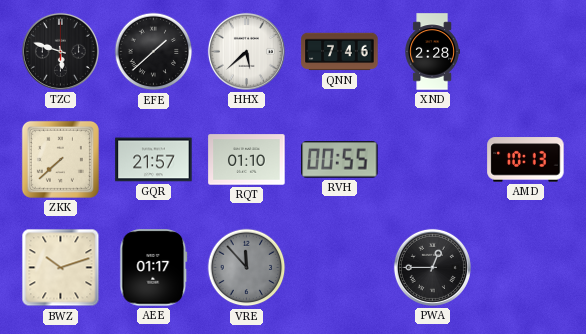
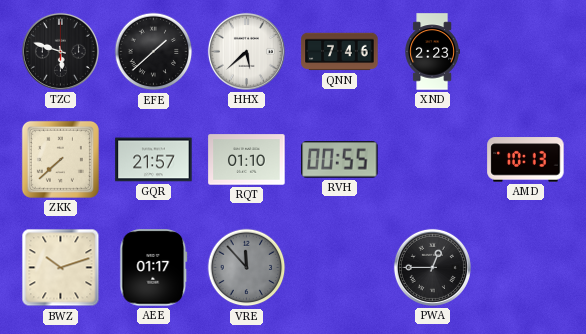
XND: 2:28 -> 2:23 (432, 52)
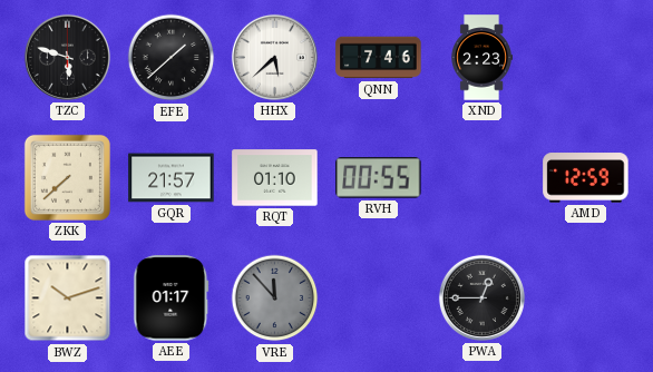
AMD: 10:13 -> 12:59 (586, 178)
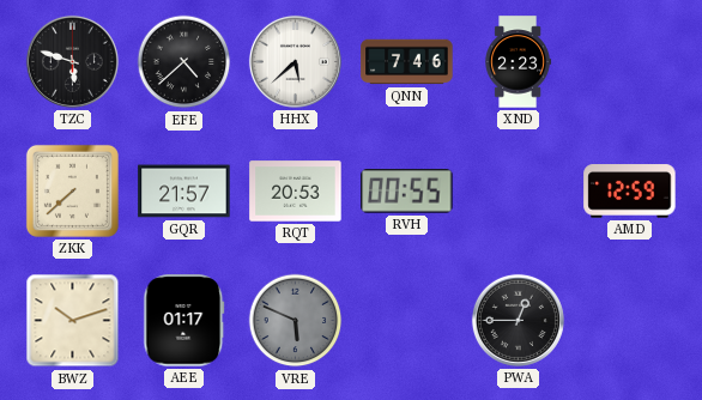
EFE: 1:38 -> 4:38 (184, 62)
RQT: 01:10 -> 20:53 (296, 192)
VRE: 11:53 -> 5:49 (296, 321)
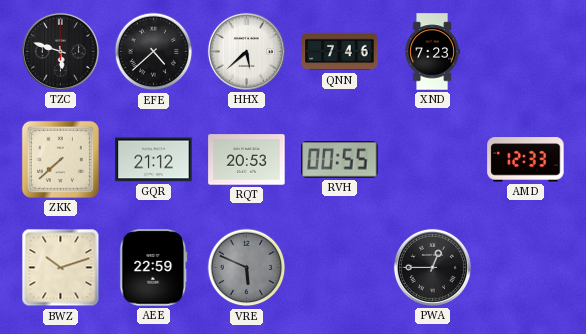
XND: 2:23 -> 7:23 (432, 52)
GQR: 21:57 -> 21:12 (154, 160)
AMD: 12:59 -> 12:33 (526, 160)
AEE: 01:17 -> 22:59 (154, 268)
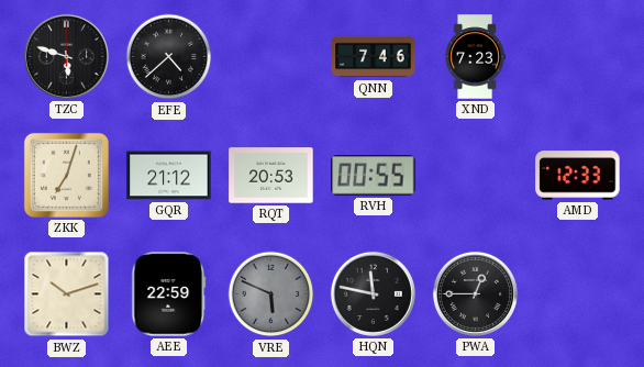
HHX: 5:38 -> none (246, 51)
ZKK: 7:38 -> 7:03 (66, 175)
HQN: none -> 11:47 (373, 293)
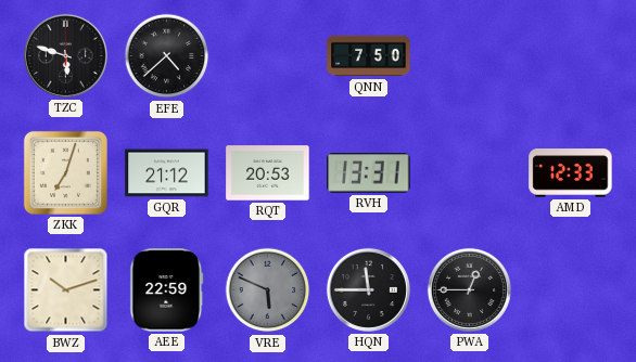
QNN: 7:46 -> 7:50 (369, 56)
XND: 7:23 -> none (475, 57)
RVH: 00:55 -> 13:31 (369, 173)
HQN: 11:47 -> 11:45 (368, 289)
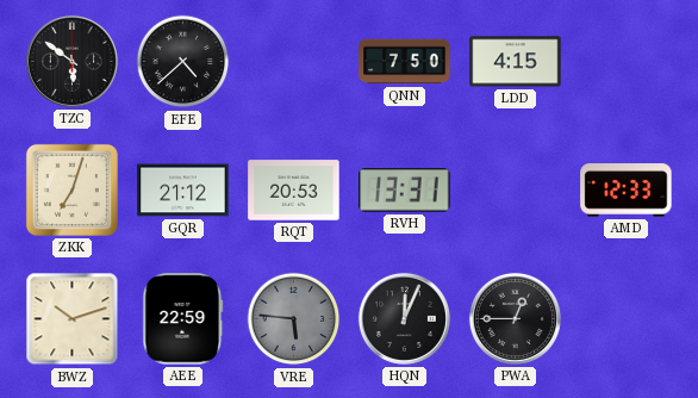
TZC: 5:48 -> 5:51 (71, 61)
LDD: none -> 4:15 (516, 62)
VRE: 5:49 -> 5:46 (294, 319)
HQN: 11:45 -> 12:04 (404, 318)
